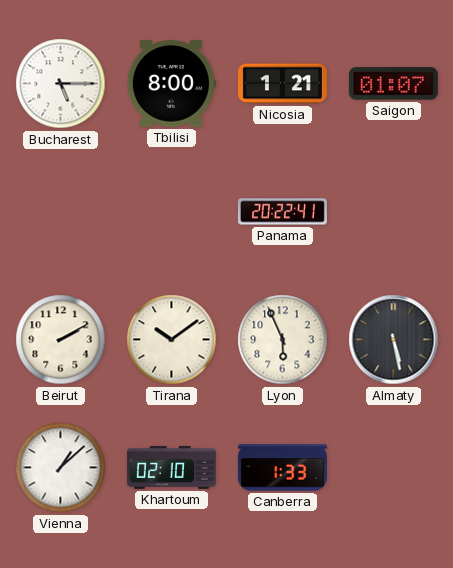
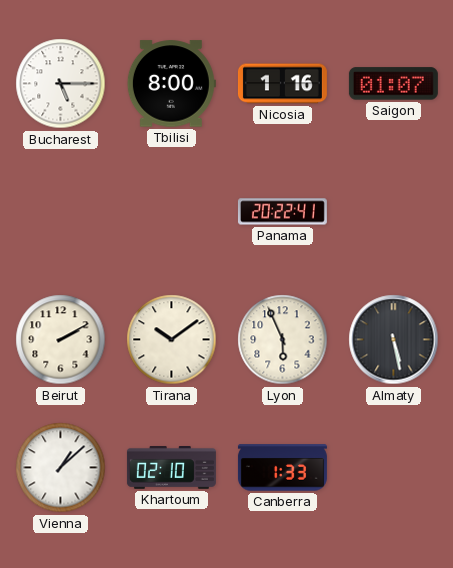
Nicosia: 1:21 -> 1:16 (282, 84)
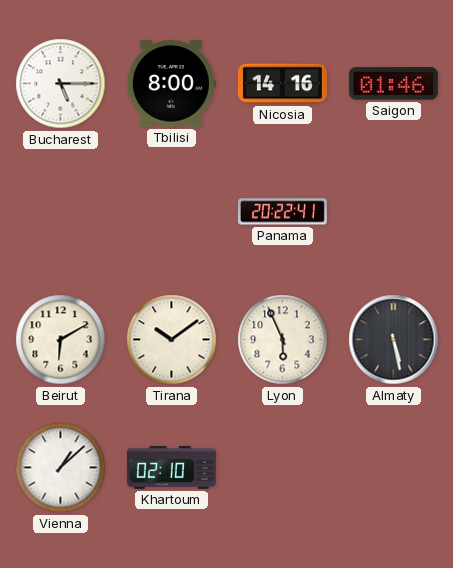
Nicosia: 1:16 -> 14:16 (282, 84)
Saigon: 01:07 -> 01:46 (393, 84)
Beirut: 2:10 -> 6:10 (61, 340)
Canberra: 1:33 -> none (282, 468)
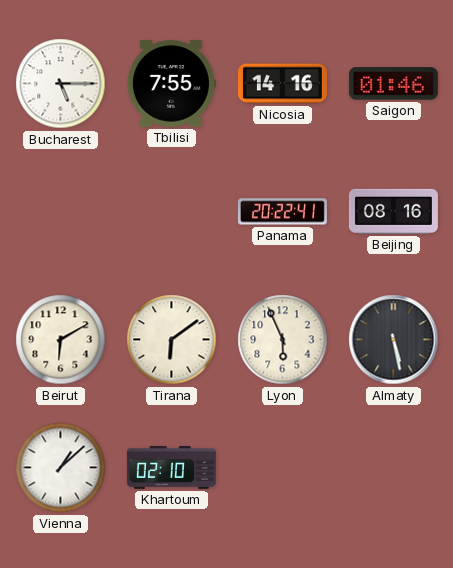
Tbilisi: 8:00 -> 7:55 (171, 84)
Beijing: none -> 08:16 (393, 211)
Tirana: 10:09 -> 6:09 (172, 340)
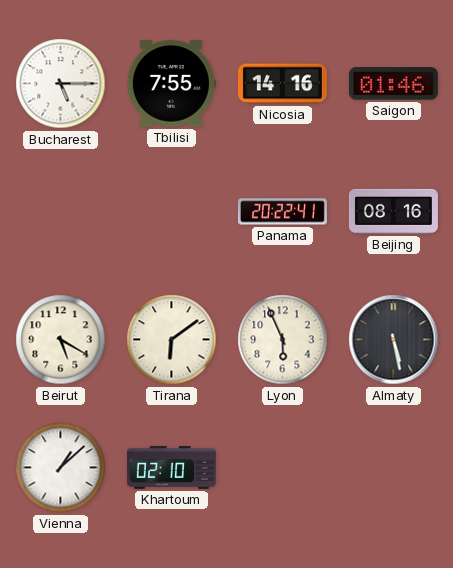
Beirut: 6:10 -> 5:20 (61, 340)
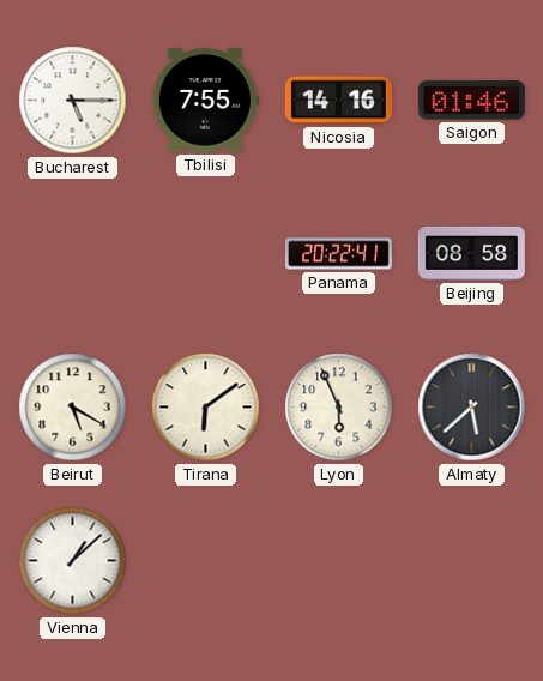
Beijing: 08:16 -> 08:58 (471, 253)
Almaty: 5:28 -> 5:38 (472, 408)
Khartoum: 02:10 -> none (171, 468)
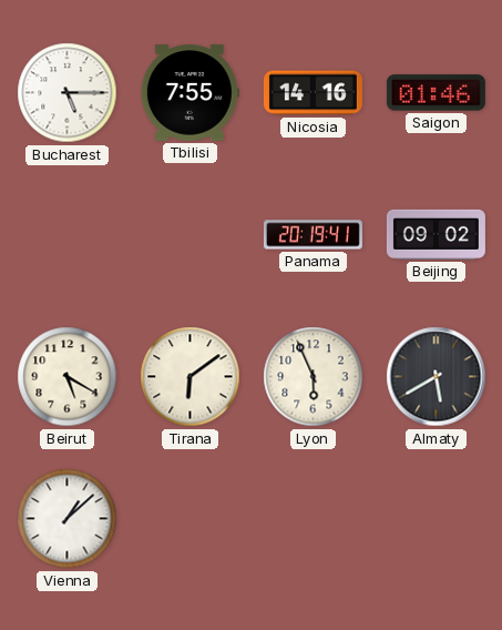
Panama: 20:22 -> 20:19 (313, 235)
Beijing: 08:58 -> 09:02 (436, 234)
Almaty: 5:38 -> 5:40 (437, 377)
